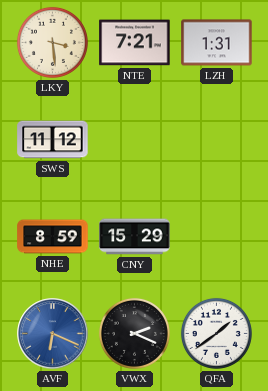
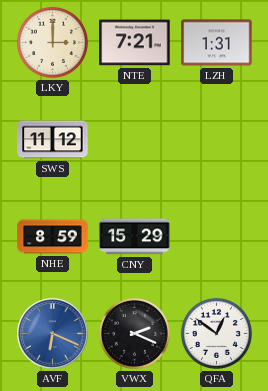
LKY: 3:29 -> 3:00 (52, 42)
QFA: 1:39 -> 12:51 (216, 333)
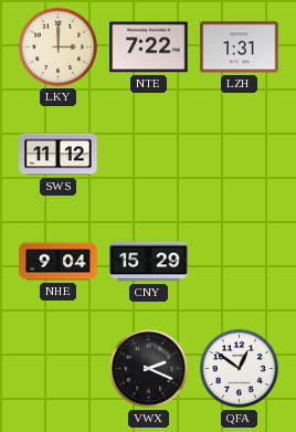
NTE: 7:21 -> 7:22 (149, 48)
NHE: 8:59 -> 9:04 (59, 262)
AVF: 6:19 -> none (53, 334)
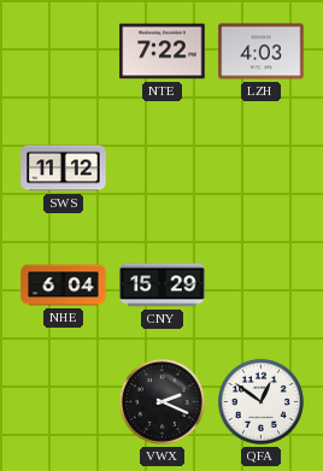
LKY: 3:00 -> none (57, 46)
LZH: 1:31 -> 4:03 (262, 52)
NHE: 9:04 -> 6:04 (64, 285)
